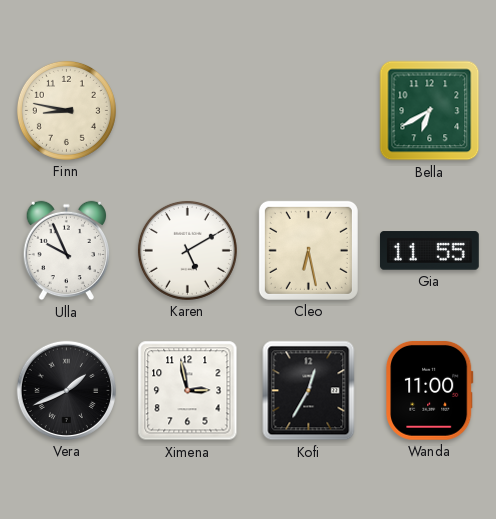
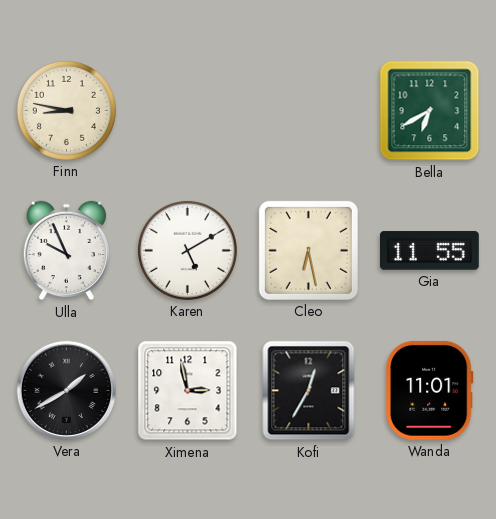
Vera: 1:41 -> 1:40 (66, 390)
Wanda: 11:00 -> 11:01 (430, 390)
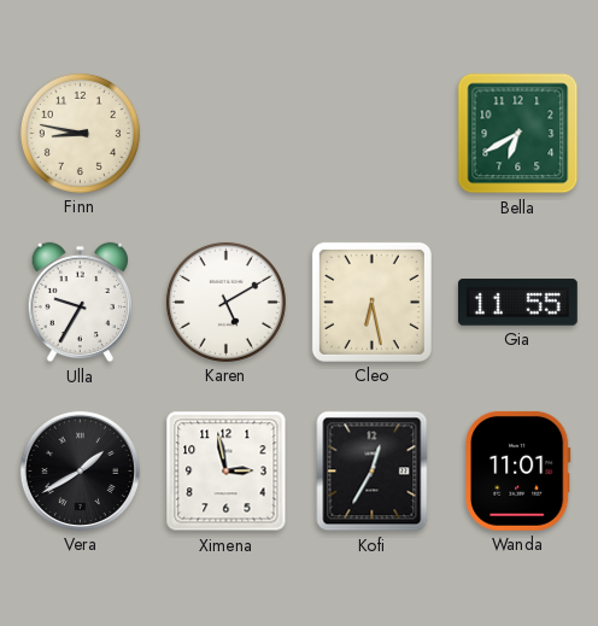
Ulla: 9:56 -> 9:35 (80, 303)
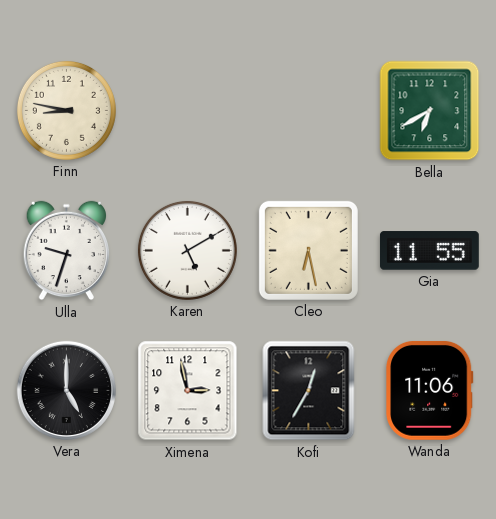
Ulla: 9:35 -> 9:33 (66, 251)
Vera: 1:40 -> 5:00 (66, 390)
Wanda: 11:01 -> 11:06 (430, 390)
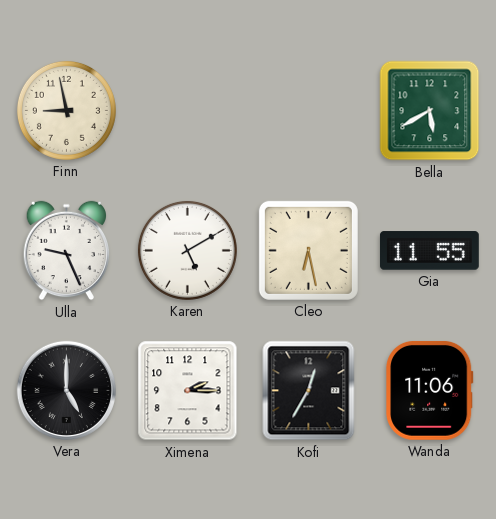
Finn: 8:47 -> 8:58 (66, 110)
Bella: 6:40 -> 5:40 (430, 111)
Ulla: 9:33 -> 9:26 (66, 251)
Ximena: 2:58 -> 2:15 (188, 391)
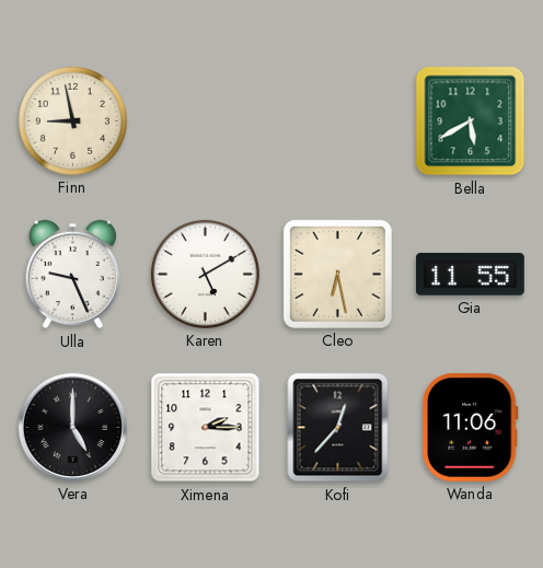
Kofi: 12:35 -> 12:37 (338, 428)
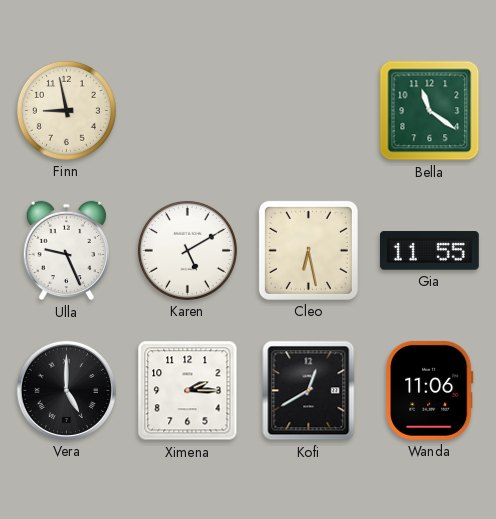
Bella: 5:40 -> 11:21 (430, 111)
Kofi: 12:37 -> 12:40 (309, 391)
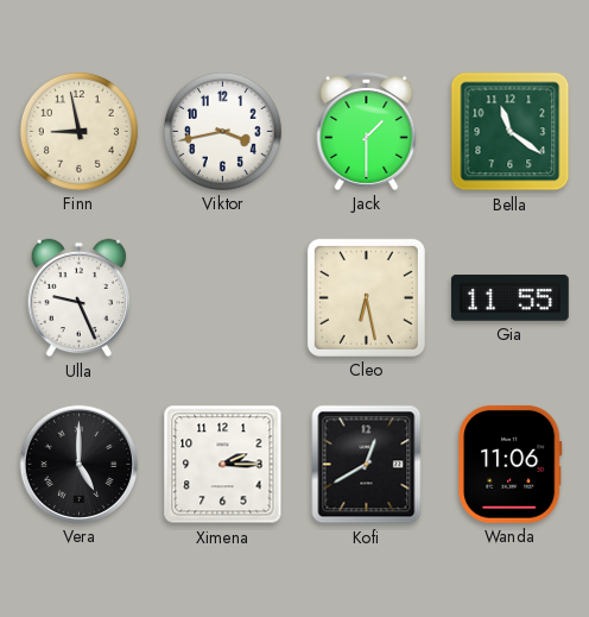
Viktor: none -> 3:43 (222, 131)
Jack: none -> 1:30 (367, 132)
Karen: 5:10 -> none (187, 250)
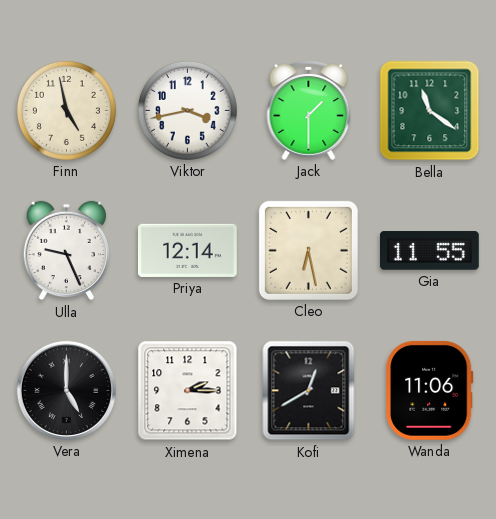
Finn: 8:58 -> 4:58 (66, 110)
Priya: none -> 12:14 (188, 250)
